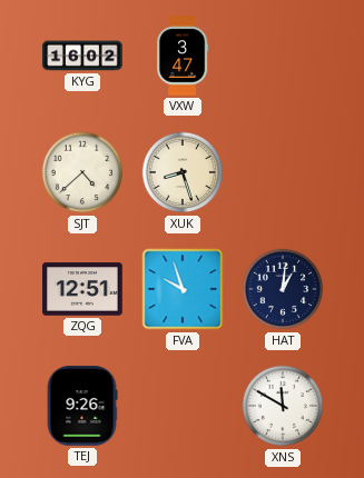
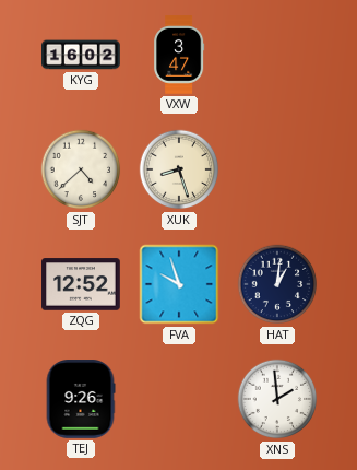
ZQG: 12:51 -> 12:52 (81, 284)
XNS: 11:50 -> 1:59 (277, 399)
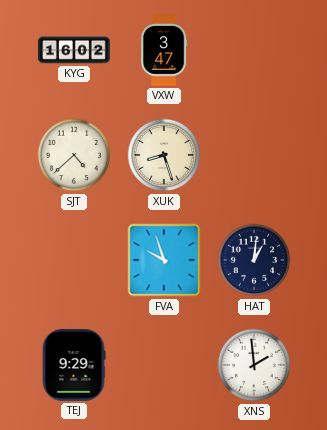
ZQG: 12:52 -> none (81, 284)
TEJ: 9:26 -> 9:29 (74, 365)
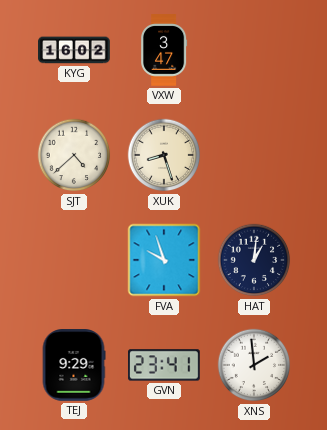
GVN: none -> 23:41 (164, 365)
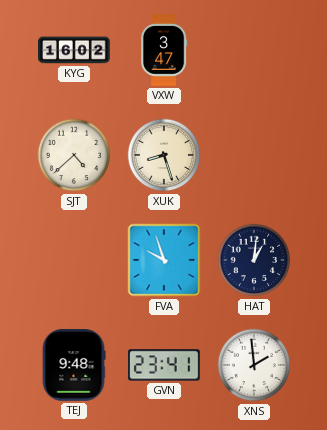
TEJ: 9:29 -> 9:48 (74, 365)
